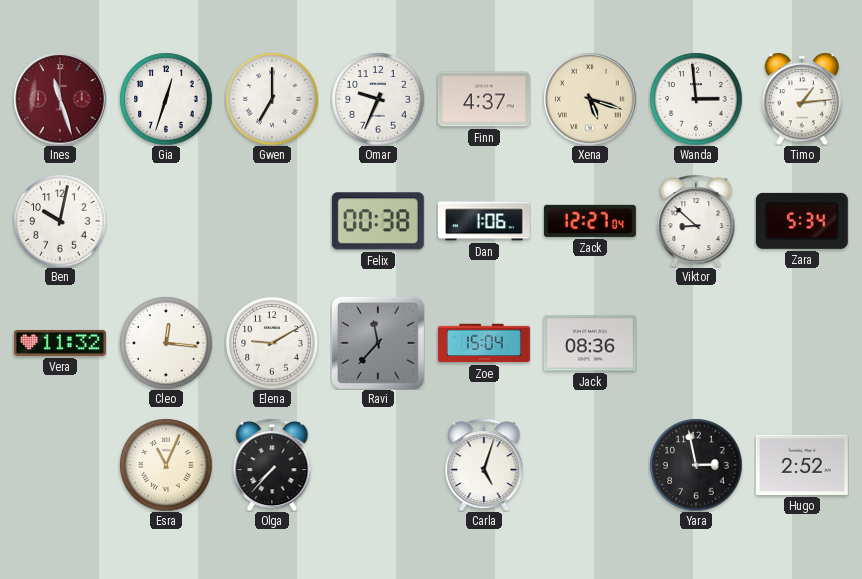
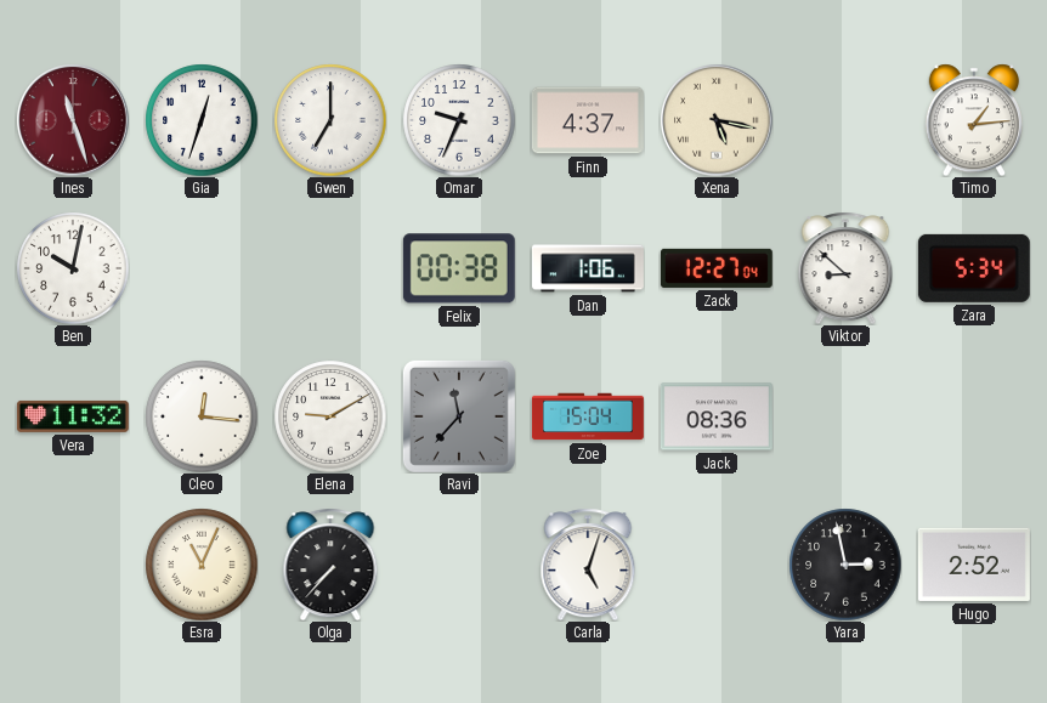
Xena: 5:18 -> 5:17 (717, 120)
Wanda: 2:59 -> none (696, 99)
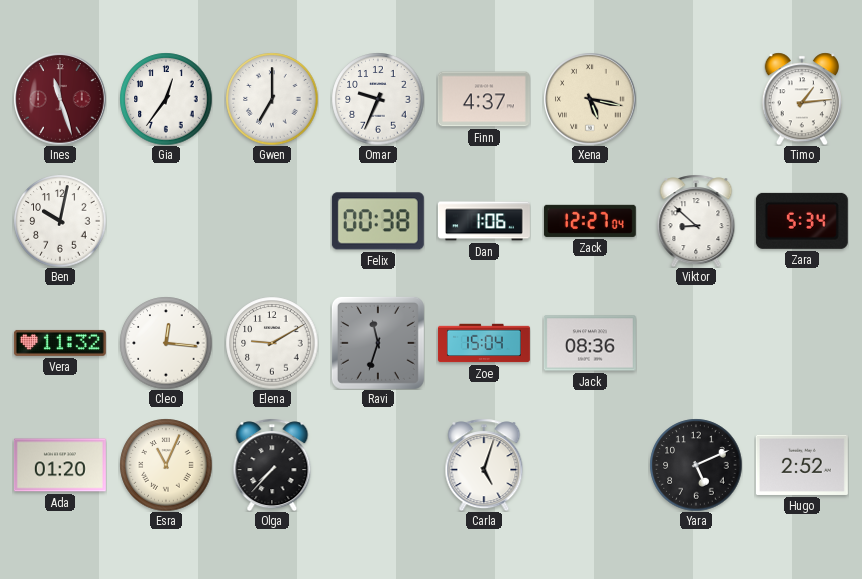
Gia: 12:33 -> 12:36 (166, 99)
Ravi: 11:37 -> 11:33 (378, 343)
Ada: none -> 01:20 (60, 465)
Yara: 2:58 -> 5:11 (696, 465)
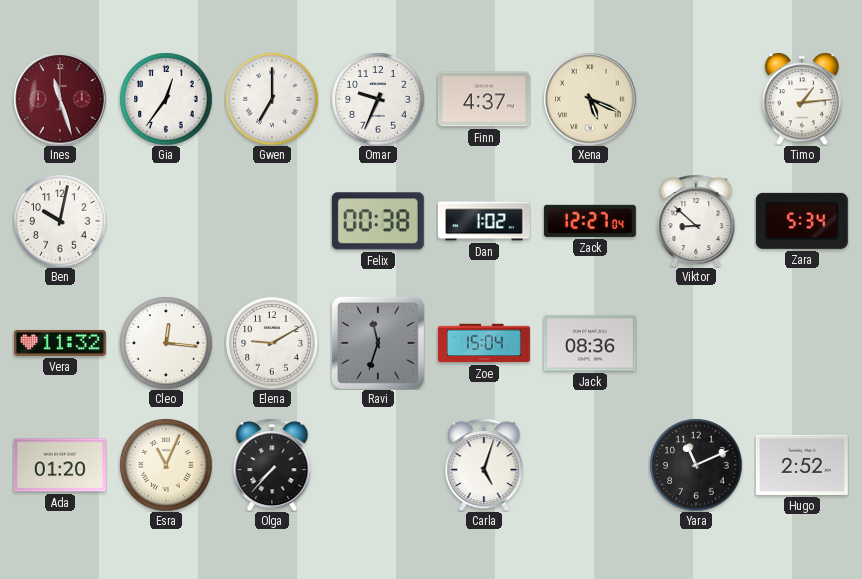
Xena: 5:17 -> 5:19 (590, 99)
Dan: 1:06 -> 1:02 (484, 221)
Yara: 5:11 -> 11:11 (696, 465)
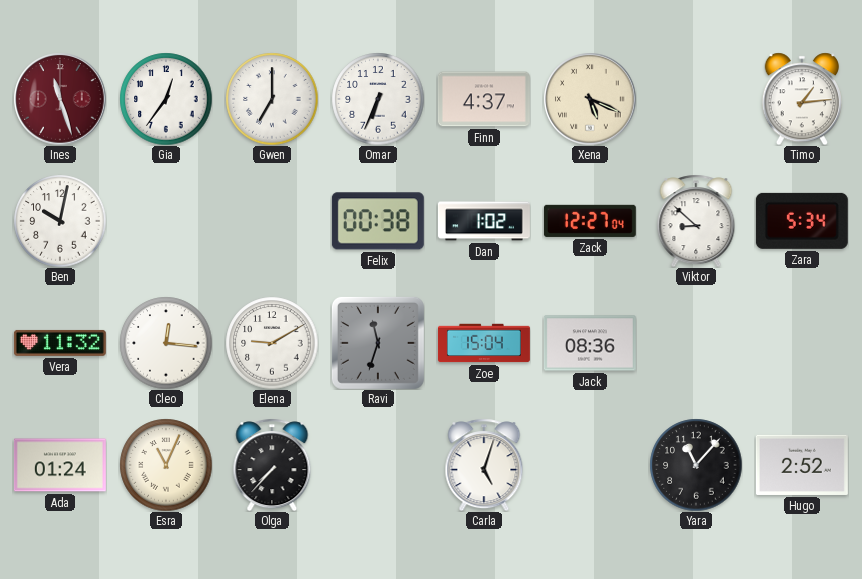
Omar: 9:34 -> 6:34 (378, 99)
Ada: 01:20 -> 01:24 (60, 465)
Yara: 11:11 -> 11:07 (696, 465)
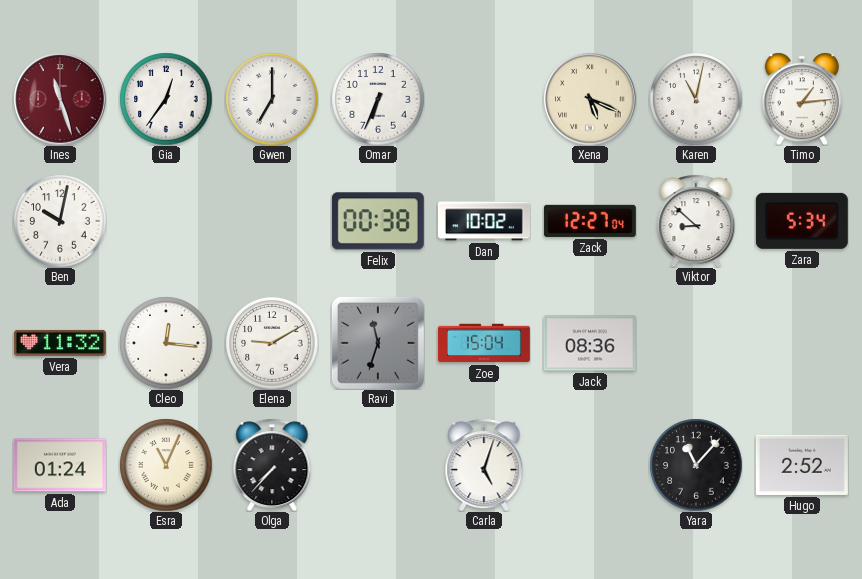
Finn: 4:37 -> none (484, 99)
Karen: none -> 11:02 (696, 99)
Dan: 1:02 -> 10:02 (484, 221)
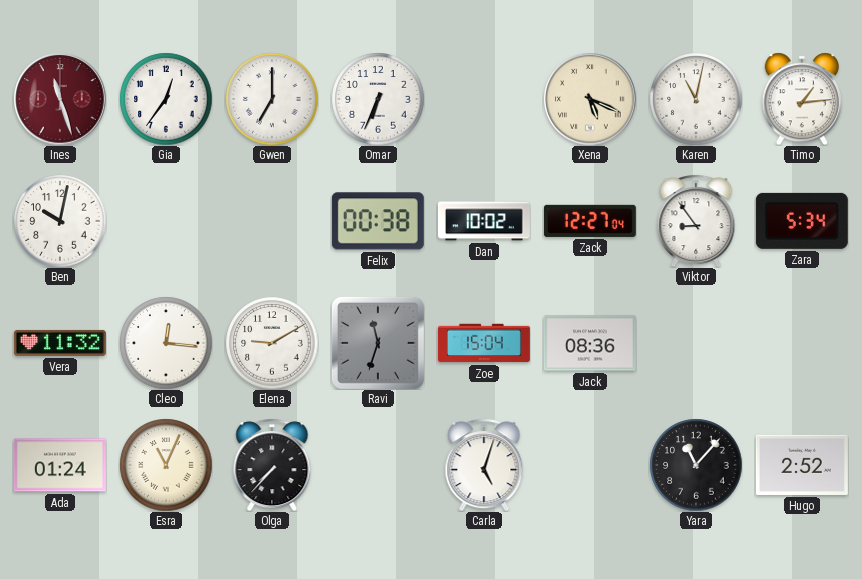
Viktor: 8:52 -> 8:54 (696, 221)
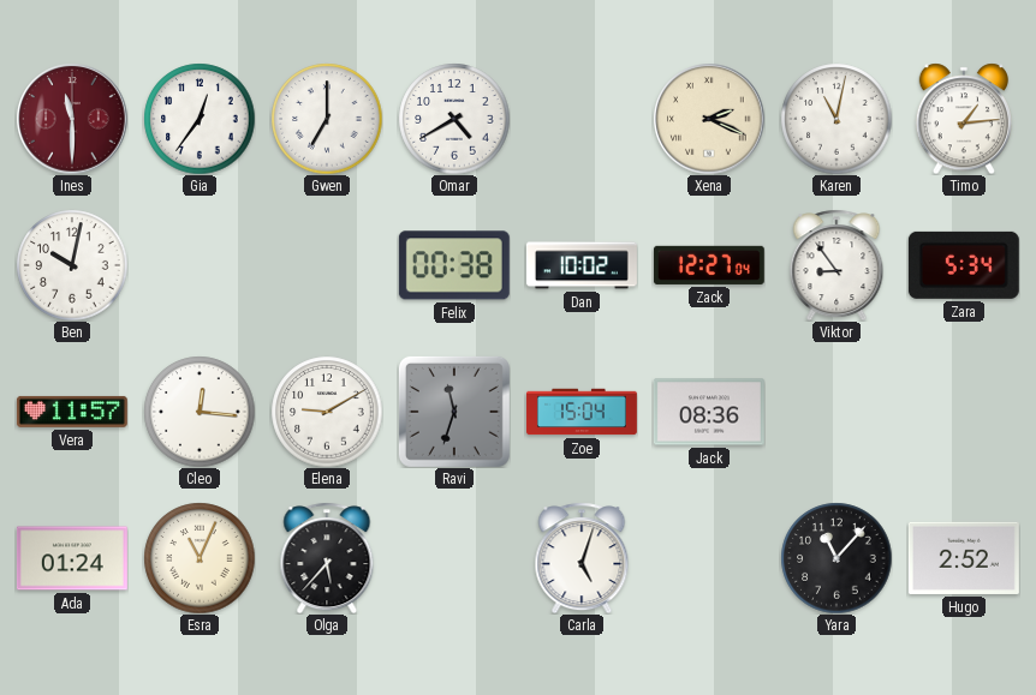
Ines: 11:27 -> 11:30 (72, 119)
Omar: 6:34 -> 4:40 (454, 119)
Xena: 5:19 -> 2:19 (709, 119)
Vera: 11:32 -> 11:57 (72, 412)
Olga: 7:37 -> 5:37 (327, 558)
